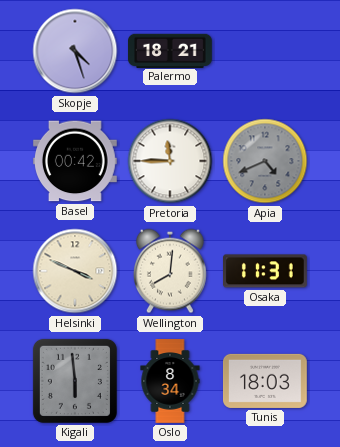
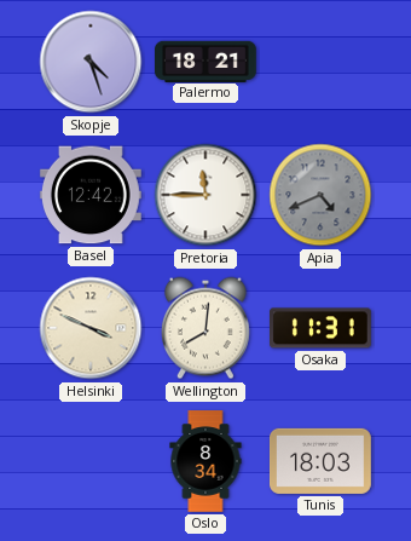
Basel: 00:42 -> 12:42 (91, 195)
Kigali: 5:59 -> none (75, 381)
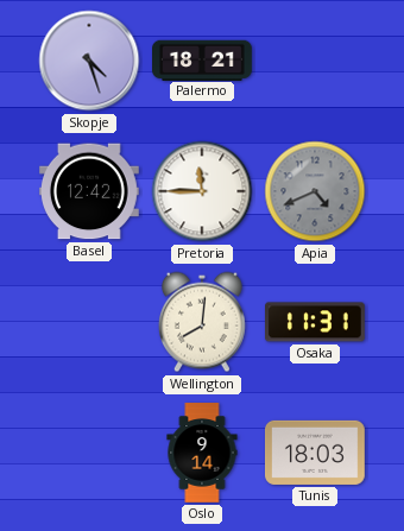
Helsinki: 3:49 -> none (91, 328)
Oslo: 8:34 -> 9:14 (202, 453)
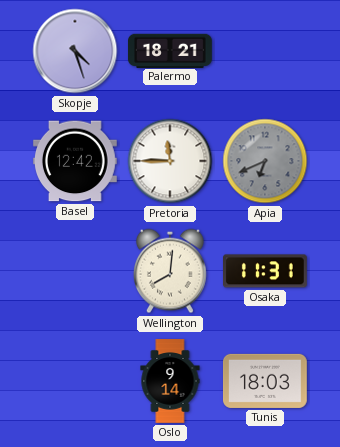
Apia: 4:41 -> 6:41 (265, 161)
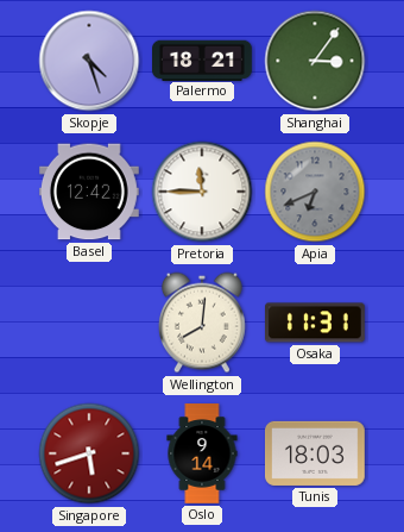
Shanghai: none -> 3:06 (315, 61)
Singapore: none -> 5:42 (89, 453)
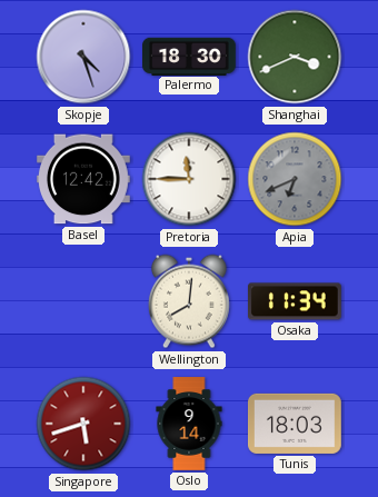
Palermo: 18:21 -> 18:30 (190, 56)
Shanghai: 3:06 -> 3:41 (295, 57)
Osaka: 11:31 -> 11:34 (296, 301)
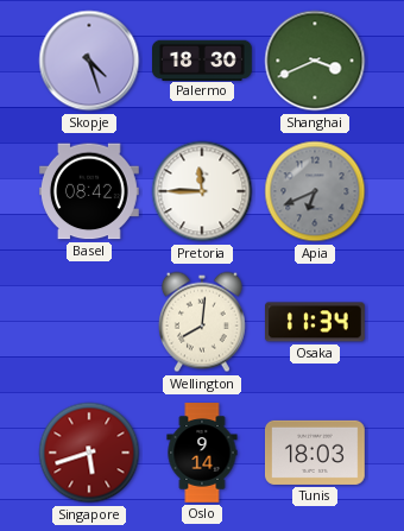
Basel: 12:42 -> 08:42 (89, 191)
